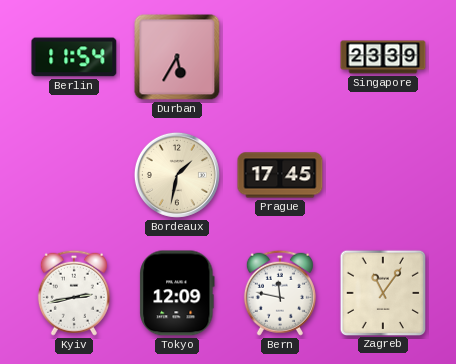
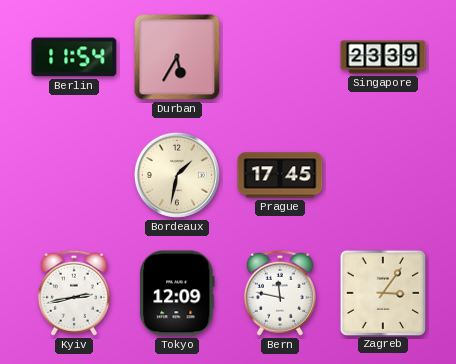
Zagreb: 11:06 -> 3:06 (382, 292)
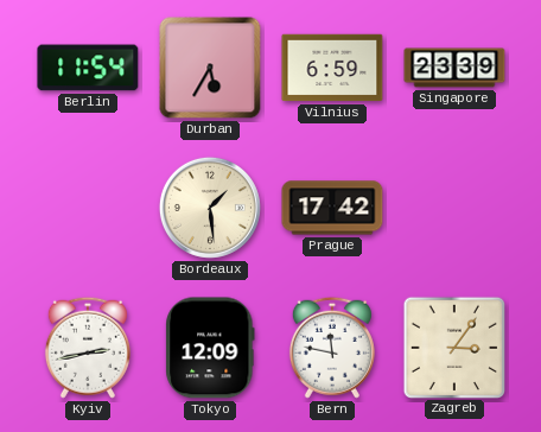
Vilnius: none -> 6:59 (332, 68)
Bordeaux: 1:32 -> 1:29 (210, 208)
Prague: 17:45 -> 17:42 (332, 208)
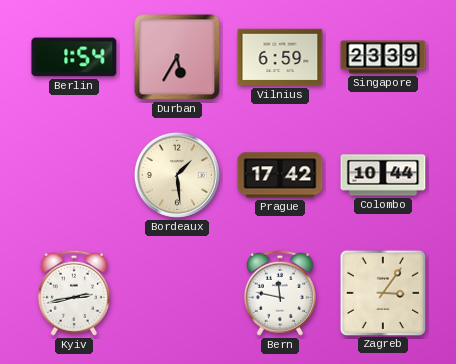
Berlin: 11:54 -> 1:54 (74, 57)
Colombo: none -> 10:44 (383, 175)
Tokyo: 12:09 -> none (210, 348)
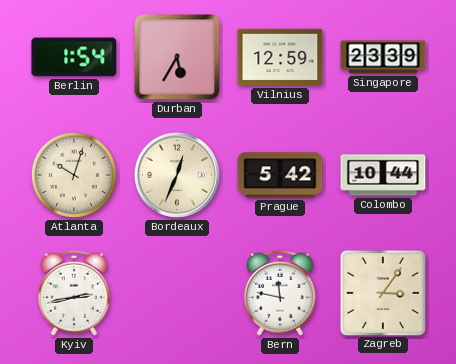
Vilnius: 6:59 -> 12:59 (280, 57)
Atlanta: none -> 10:03 (74, 175)
Bordeaux: 1:29 -> 12:34 (177, 175)
Prague: 17:42 -> 5:42 (280, 175)
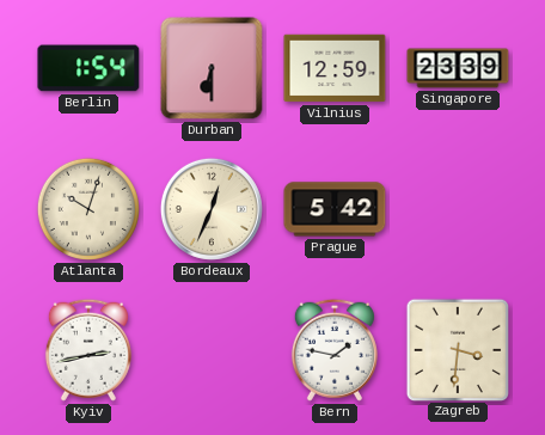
Durban: 5:35 -> 6:30 (212, 68)
Colombo: 10:44 -> none (383, 175)
Bern: 11:47 -> 1:47 (335, 350)
Zagreb: 3:06 -> 3:31 (457, 349)
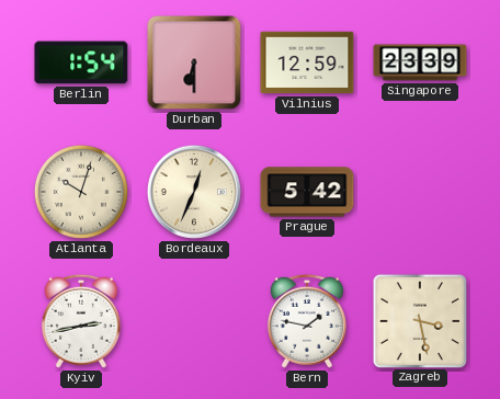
Zagreb: 3:31 -> 3:28 (419, 320)
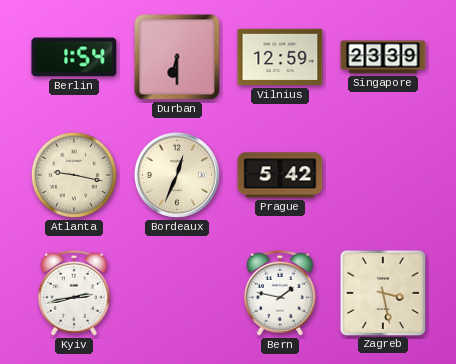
Atlanta: 10:03 -> 9:17 (74, 175)
